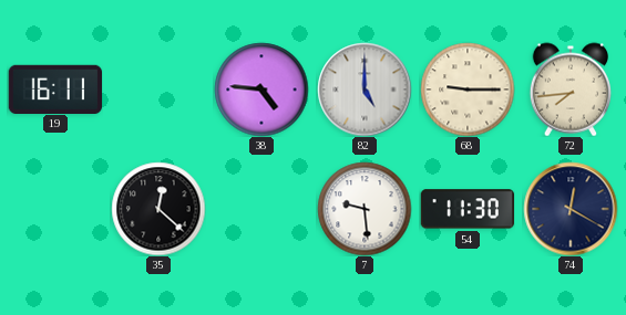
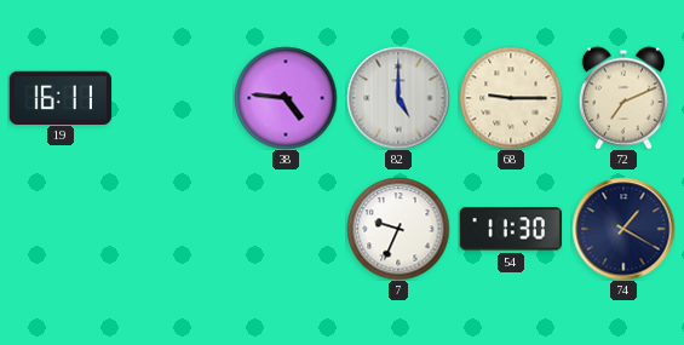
72: 7:44 -> 7:11 (622, 98)
35: 12:22 -> none (158, 209)
7: 9:29 -> 9:34 (398, 229)
74: 12:20 -> 1:20 (623, 229)
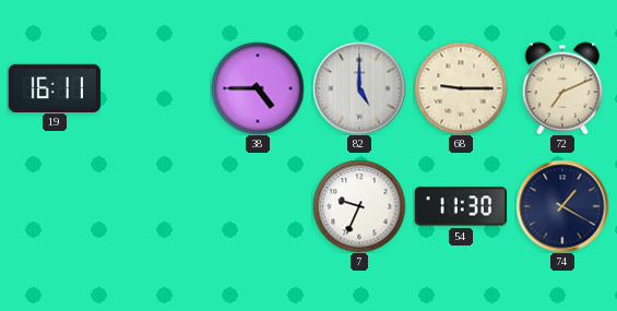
38: 4:46 -> 4:45 (258, 88)
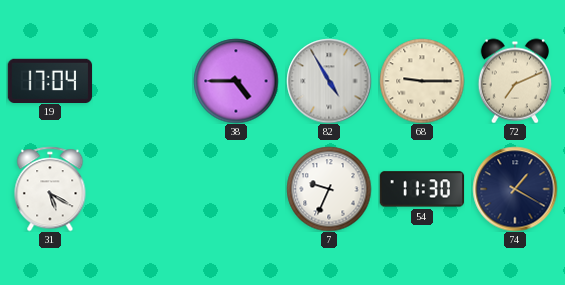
19: 16:11 -> 17:04 (49, 80)
82: 5:00 -> 4:55 (329, 81)
31: none -> 5:20 (50, 189)
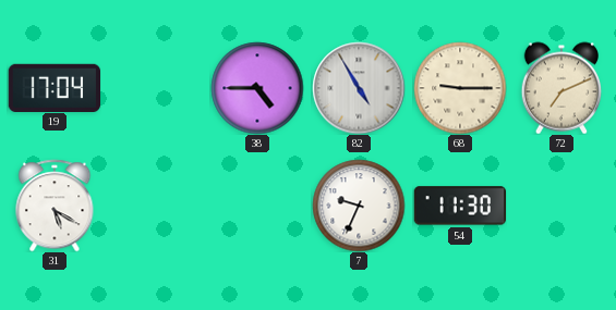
74: 1:20 -> none (515, 189)
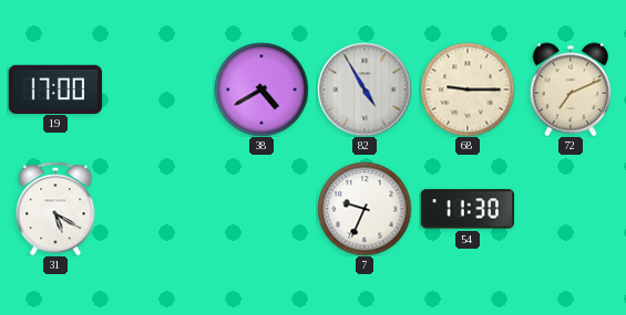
19: 17:04 -> 17:00 (54, 88)
38: 4:45 -> 4:40 (261, 90)
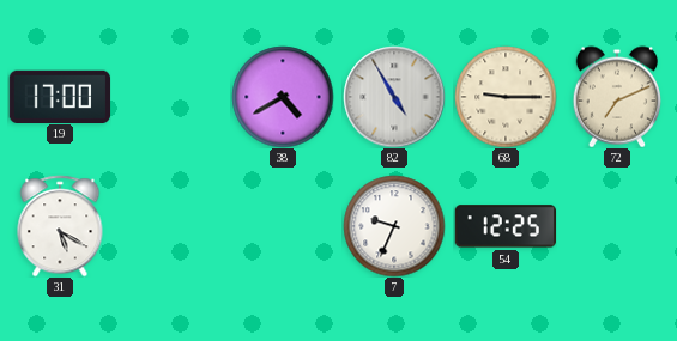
54: 11:30 -> 12:25 (504, 226)
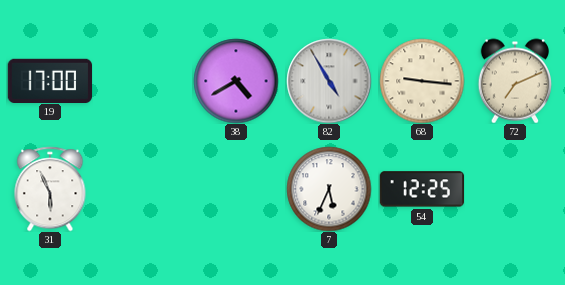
68: 9:15 -> 9:16 (422, 81)
31: 5:20 -> 5:56 (50, 189)
7: 9:34 -> 5:34 (329, 189)
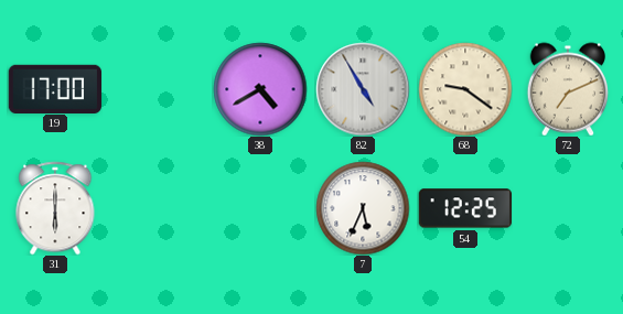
68: 9:16 -> 9:21 (465, 89)
31: 5:56 -> 6:00 (55, 208)
